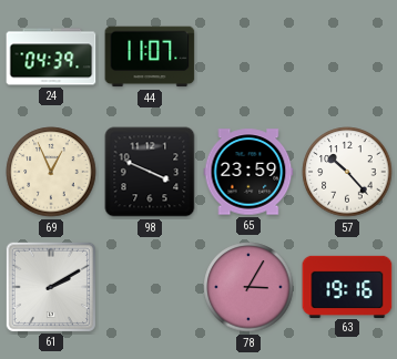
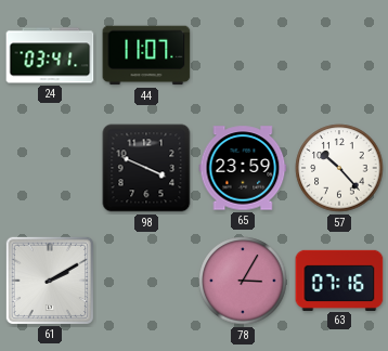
24: 04:39 -> 03:41 (50, 55)
69: 12:56 -> none (51, 172)
63: 19:16 -> 07:16 (339, 279)
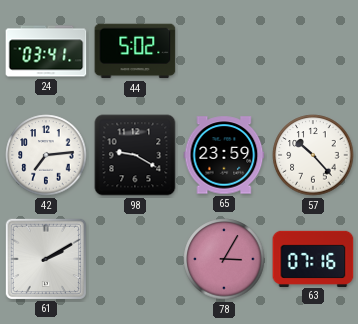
44: 11:07 -> 5:02 (135, 51)
42: none -> 7:14 (46, 155)
98: 3:49 -> 9:20 (135, 155)
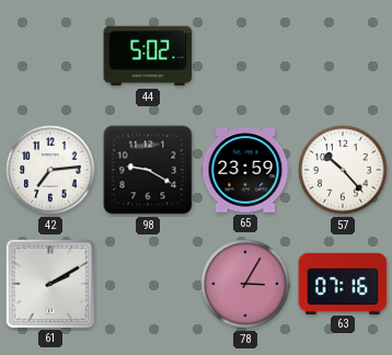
24: 03:41 -> none (46, 51)
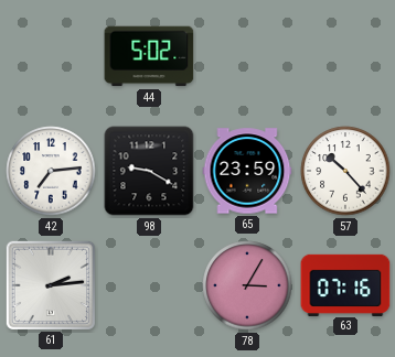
61: 2:10 -> 2:14 (50, 284)
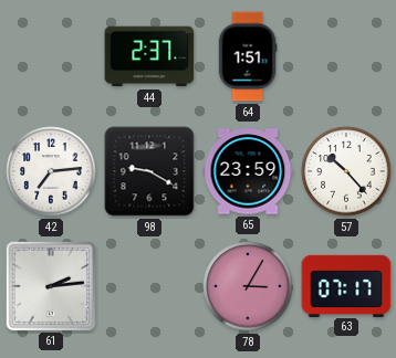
44: 5:02 -> 2:37 (149, 56)
64: none -> 1:51 (248, 56)
63: 07:16 -> 07:17 (346, 285)
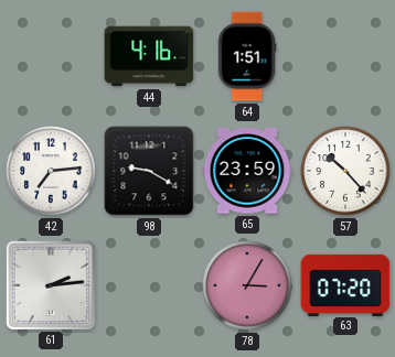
44: 2:37 -> 4:16 (149, 56)
63: 07:17 -> 07:20 (345, 284)
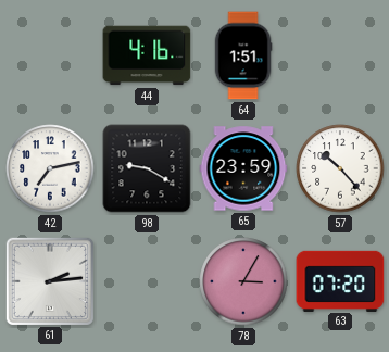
42: 7:14 -> 7:13 (50, 168)
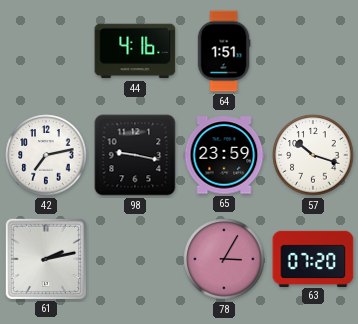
98: 9:20 -> 9:17 (135, 155)
57: 10:23 -> 10:18 (313, 155)
61: 2:14 -> 2:13 (45, 258)
